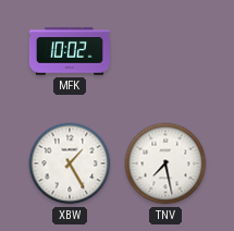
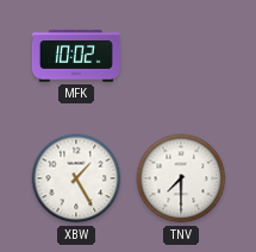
TNV: 7:28 -> 7:30 (181, 178)
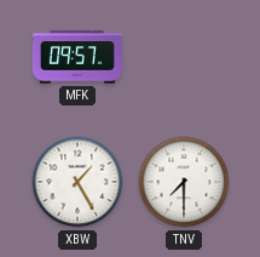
MFK: 10:02 -> 09:57 (77, 57)
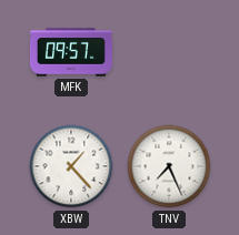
XBW: 1:25 -> 1:23 (71, 166)
TNV: 7:30 -> 7:26 (169, 166)
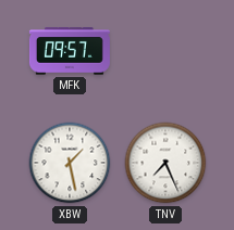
XBW: 1:23 -> 1:28 (70, 163)
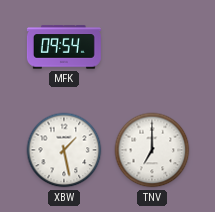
MFK: 09:57 -> 09:54 (64, 47)
TNV: 7:26 -> 7:00 (152, 150)
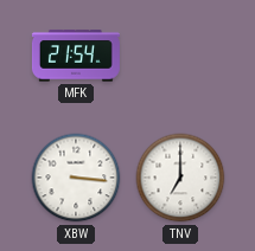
MFK: 09:54 -> 21:54 (76, 56)
XBW: 1:28 -> 3:16 (76, 178)
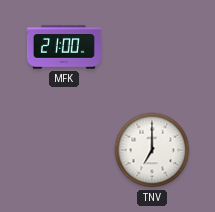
MFK: 21:54 -> 21:00 (64, 47)
XBW: 3:16 -> none (76, 178)
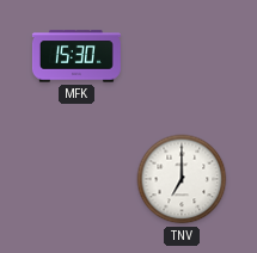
MFK: 21:00 -> 15:30 (77, 56)
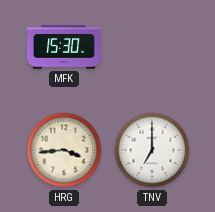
HRG: none -> 3:44 (64, 150)
